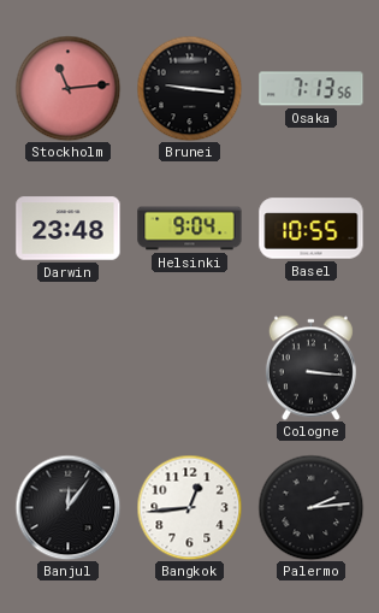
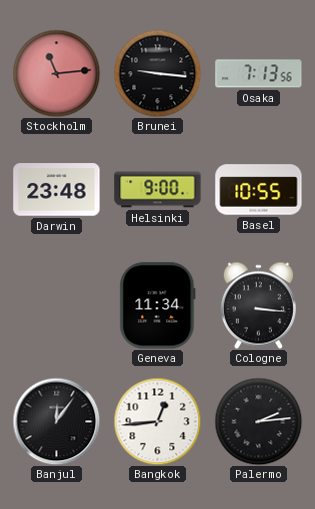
Helsinki: 9:04 -> 9:00 (158, 190)
Geneva: none -> 11:34 (158, 306)
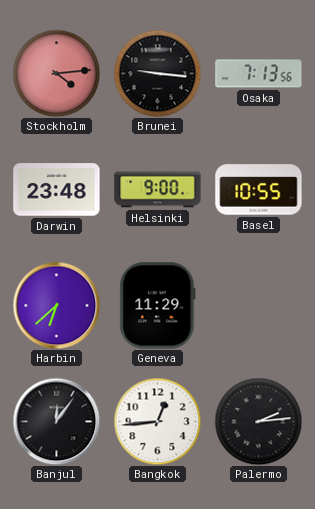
Stockholm: 11:14 -> 4:14 (56, 73)
Harbin: none -> 6:38 (56, 305)
Geneva: 11:34 -> 11:29 (158, 306)
Cologne: 3:16 -> none (258, 305)
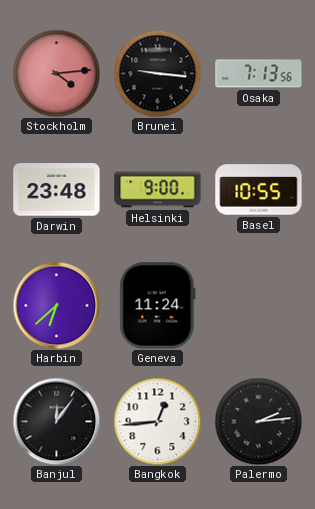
Geneva: 11:29 -> 11:24 (158, 306)
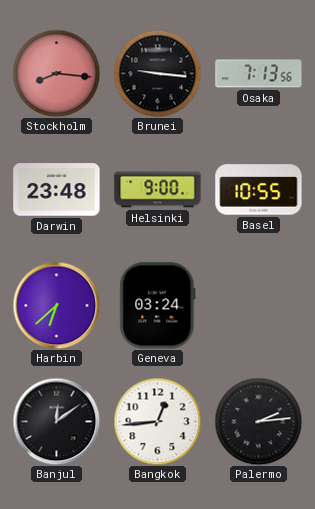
Stockholm: 4:14 -> 8:16 (56, 73)
Geneva: 11:24 -> 03:24 (158, 306)
Banjul: 12:06 -> 12:09 (56, 421)
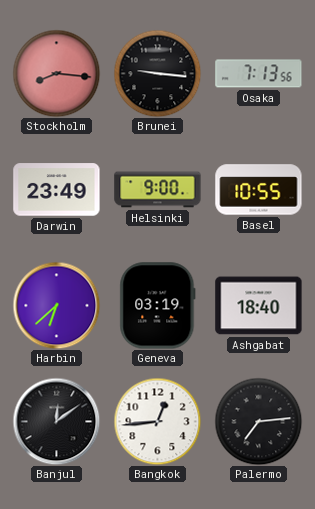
Darwin: 23:48 -> 23:49 (57, 190)
Geneva: 03:24 -> 03:19 (158, 306)
Ashgabat: none -> 18:40 (259, 306)
Palermo: 2:14 -> 7:14 (258, 421)
